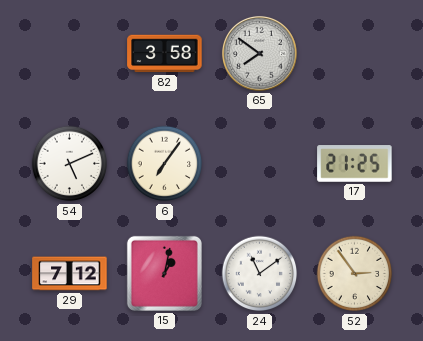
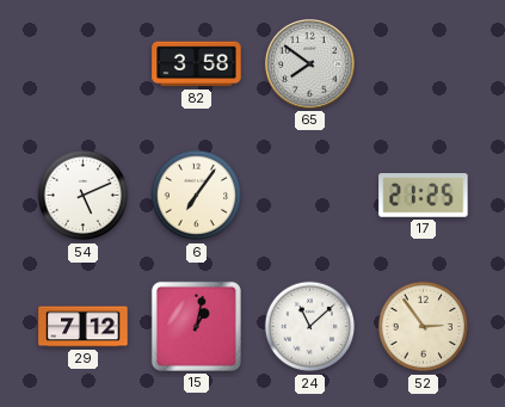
24: 11:09 -> 11:08 (310, 327)
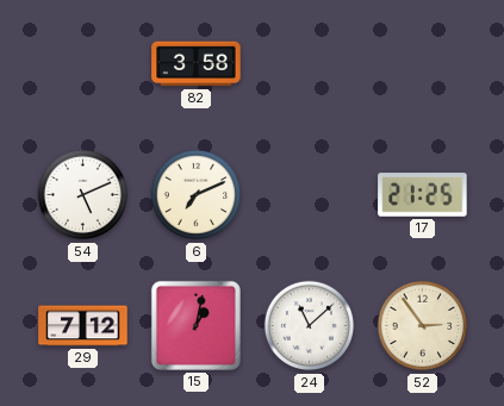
65: 7:51 -> none (309, 63)
6: 7:06 -> 7:11 (197, 195)
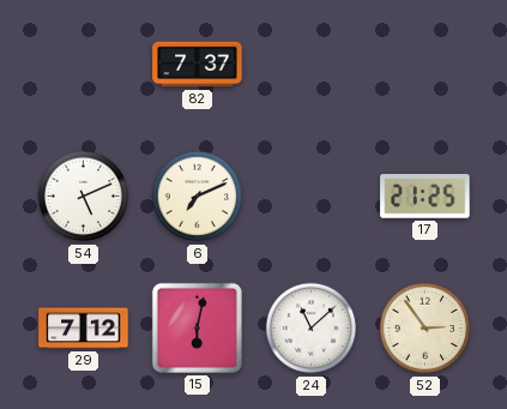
82: 3:58 -> 7:37 (198, 65)
15: 1:02 -> 6:02 (197, 327)
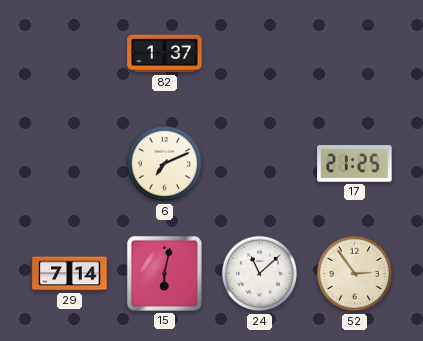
82: 7:37 -> 1:37 (165, 54)
54: 5:11 -> none (84, 197)
29: 7:12 -> 7:14 (70, 274)
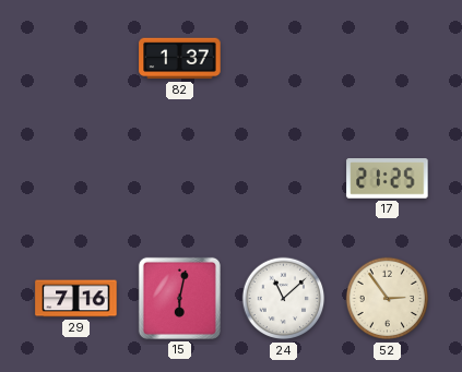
6: 7:11 -> none (165, 164)
29: 7:14 -> 7:16 (76, 299)
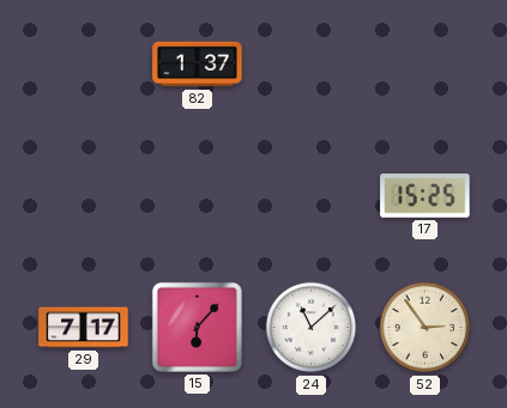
17: 21:25 -> 15:25 (425, 196)
29: 7:16 -> 7:17 (84, 328)
15: 6:02 -> 6:07 (197, 327)
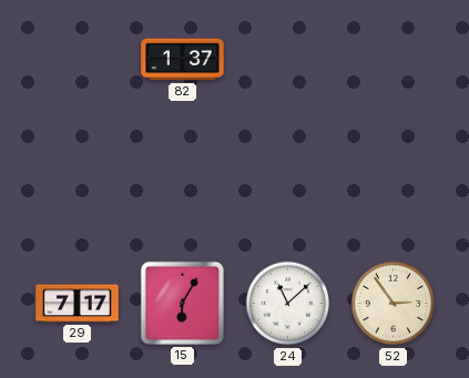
17: 15:25 -> none (425, 196)
15: 6:07 -> 6:05 (182, 303)
